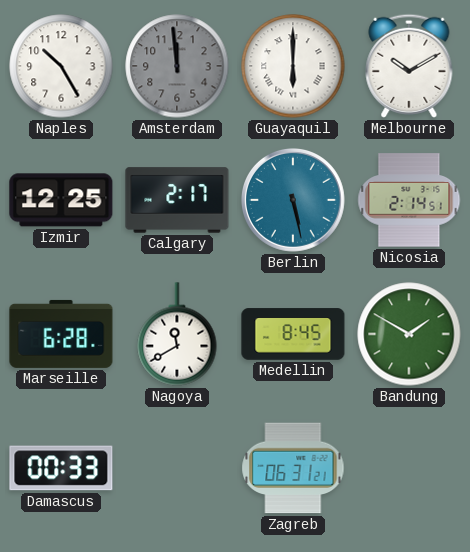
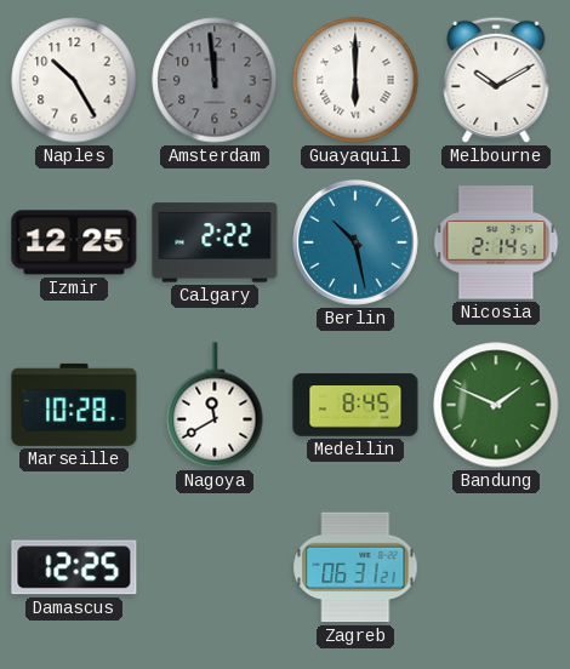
Calgary: 2:17 -> 2:22 (215, 242)
Berlin: 5:28 -> 10:28 (357, 244)
Marseille: 6:28 -> 10:28 (74, 405)
Bandung: 1:50 -> 1:49 (496, 405)
Damascus: 00:33 -> 12:25 (74, 567)
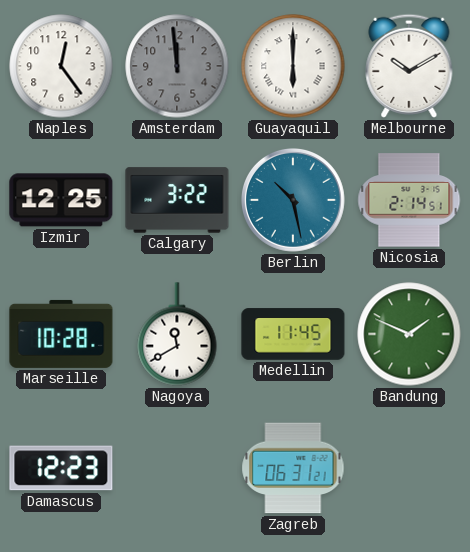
Naples: 10:25 -> 12:24 (61, 66)
Calgary: 2:22 -> 3:22 (177, 200)
Medellin: 8:45 -> 11:45 (293, 334)
Damascus: 12:25 -> 12:23 (61, 468)
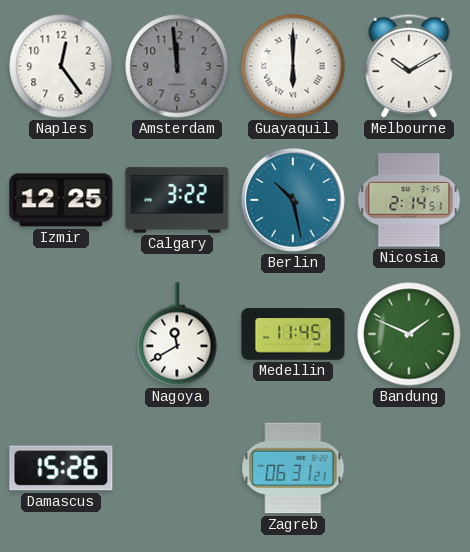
Marseille: 10:28 -> none (61, 334)
Damascus: 12:23 -> 15:26 (61, 468)
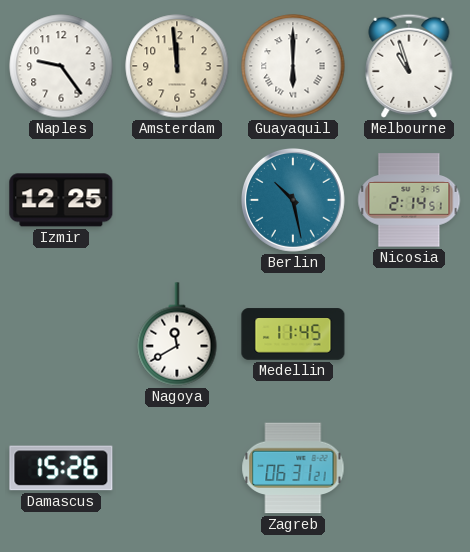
Naples: 12:24 -> 9:24 (61, 66)
Amsterdam dial: grey -> cream (177, 66)
Melbourne: 10:10 -> 10:57 (409, 66)
Calgary: 3:22 -> none (177, 200)
Bandung: 1:49 -> none (409, 334)
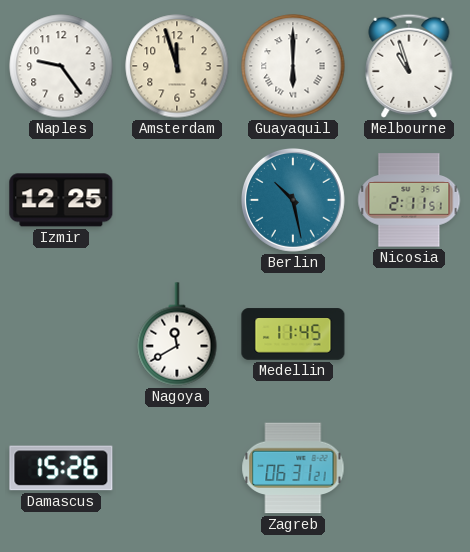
Amsterdam: 11:59 -> 11:57 (177, 66)
Nicosia: 2:14 -> 2:11 (409, 200)
